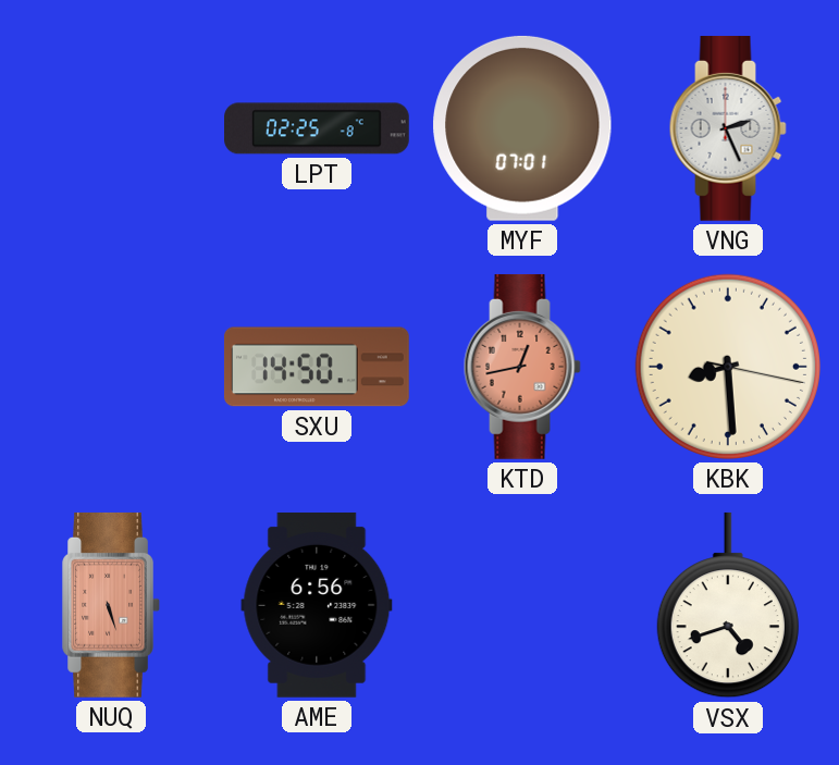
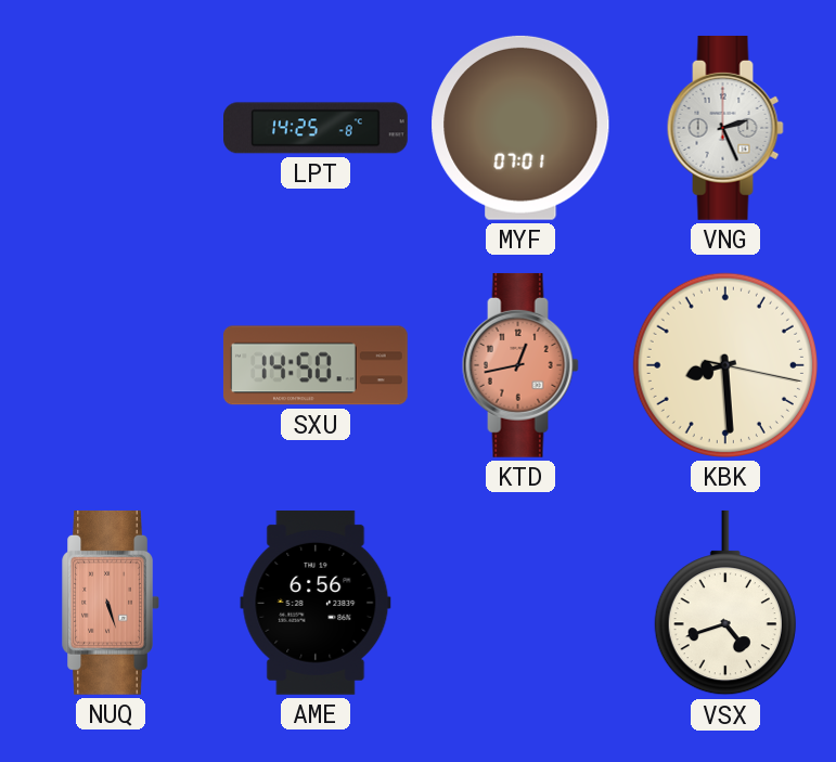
LPT: 02:25 -> 14:25 (317, 128)
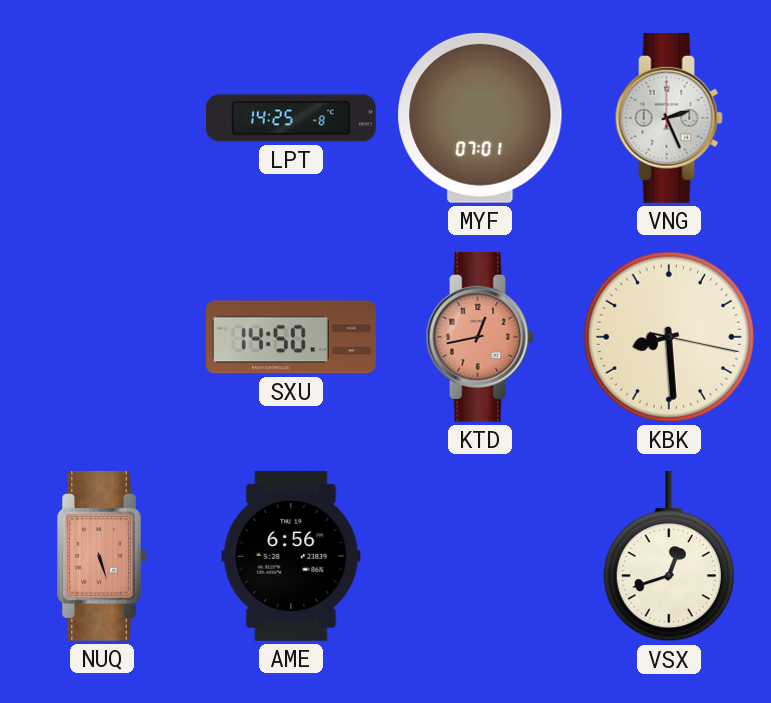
VSX: 4:42 -> 12:42 (669, 556)
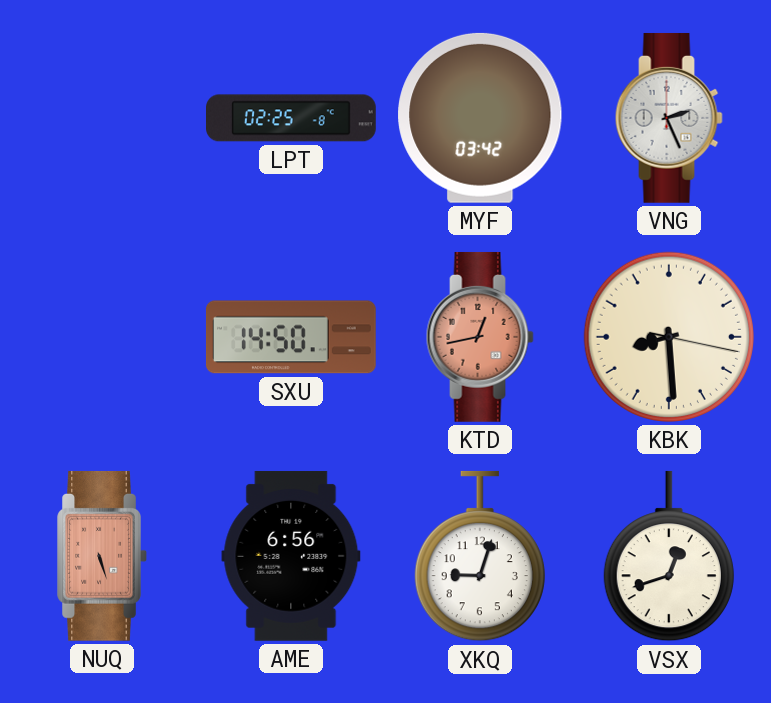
LPT: 14:25 -> 02:25 (292, 118)
MYF: 07:01 -> 03:42 (480, 118)
XKQ: none -> 9:03 (480, 556)
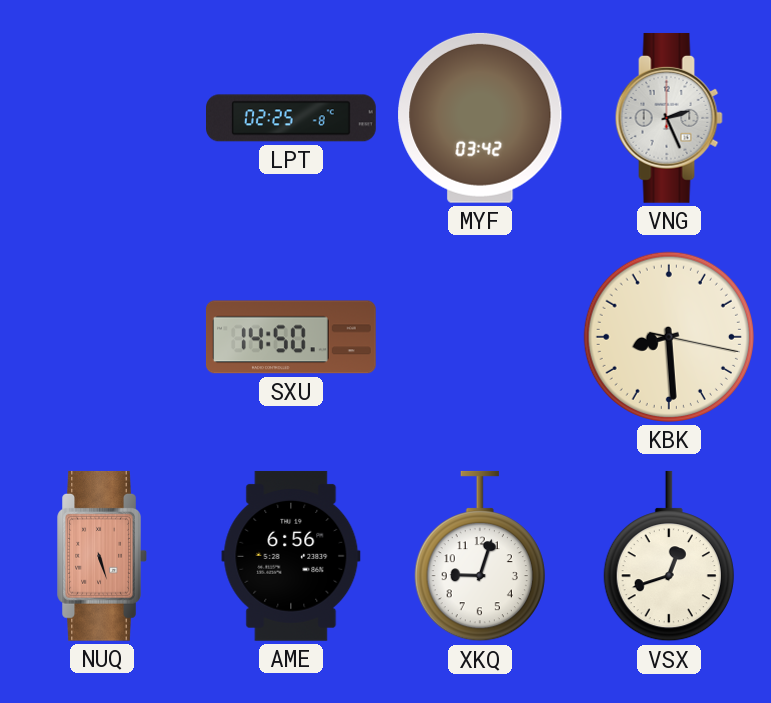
KTD: 12:43 -> none (480, 337)
